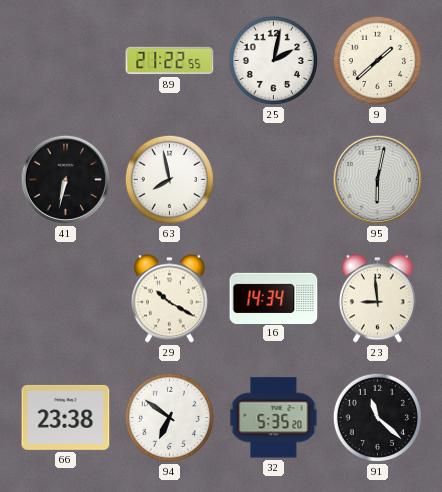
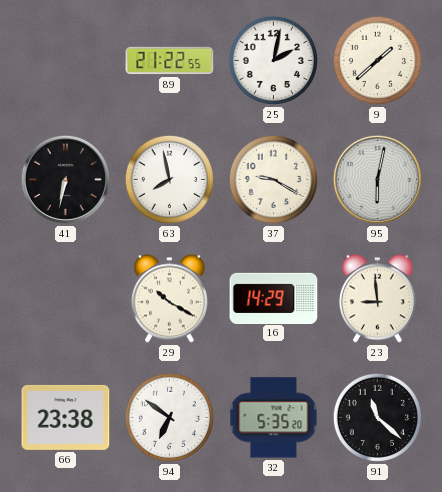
37: none -> 9:20 (273, 179)
16: 14:34 -> 14:29 (274, 298)
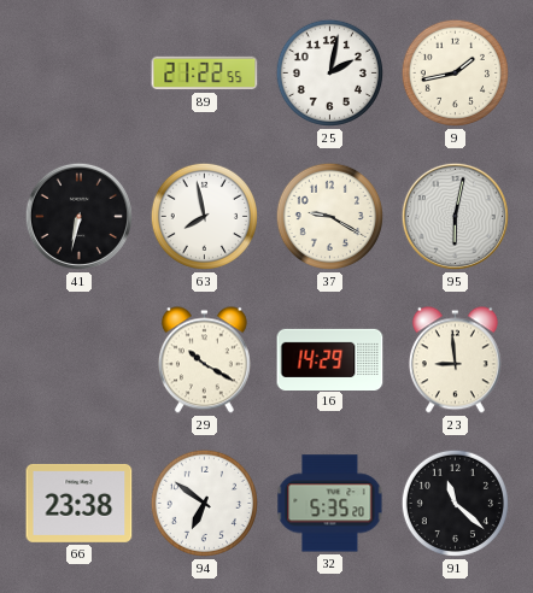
9: 1:38 -> 1:43 (455, 72)
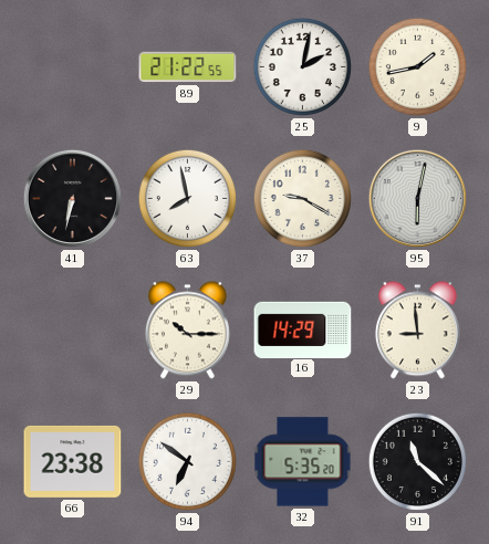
29: 10:20 -> 10:15 (187, 331)
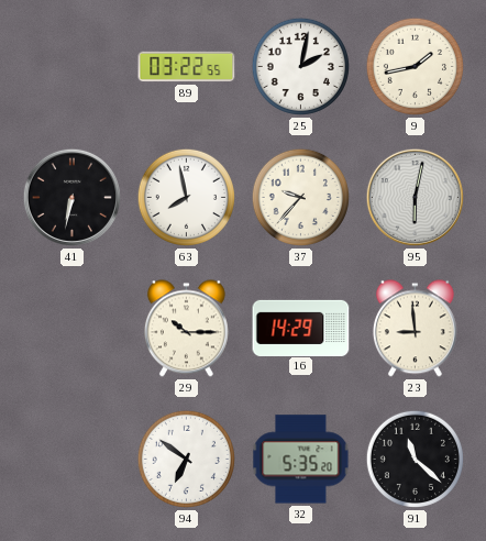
89: 21:22 -> 03:22 (187, 67)
37: 9:20 -> 9:37 (300, 197)
66: 23:38 -> none (73, 461)
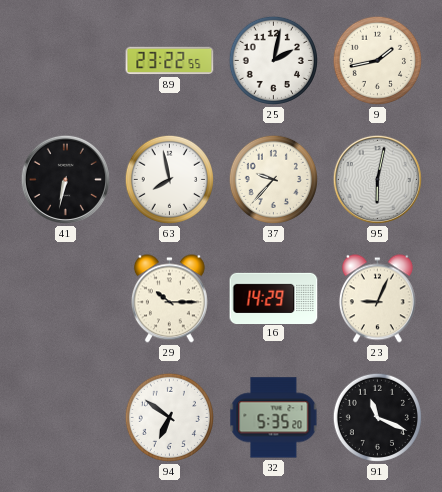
89: 03:22 -> 23:22 (170, 61)
23: 8:59 -> 9:04 (377, 299)
91: 11:22 -> 11:19 (377, 417)
